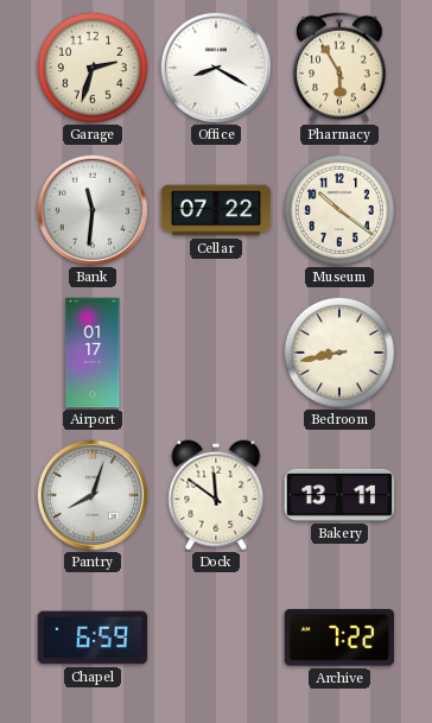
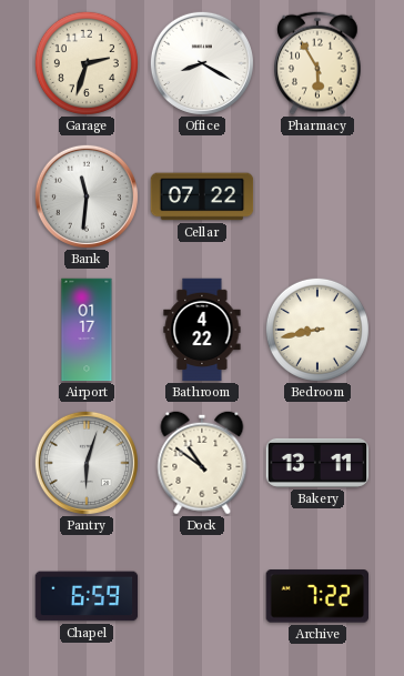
Museum: 10:21 -> none (339, 210)
Bathroom: none -> 4:22 (202, 330)
Pantry: 8:03 -> 6:03 (87, 463)
Dock: 11:51 -> 10:51 (202, 463)
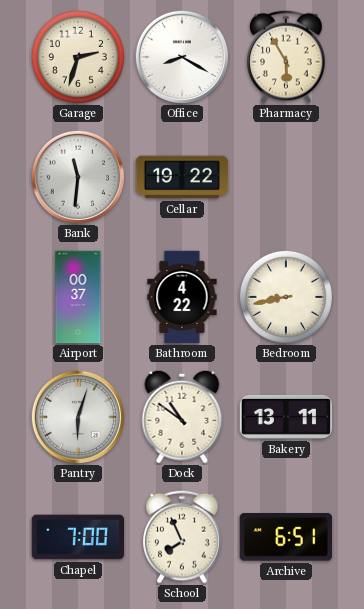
Cellar: 07:22 -> 19:22 (182, 177)
Airport: 01:17 -> 00:37 (78, 297)
Chapel: 6:59 -> 7:00 (78, 537)
School: none -> 7:56 (182, 537)
Archive: 7:22 -> 6:51 (285, 537)
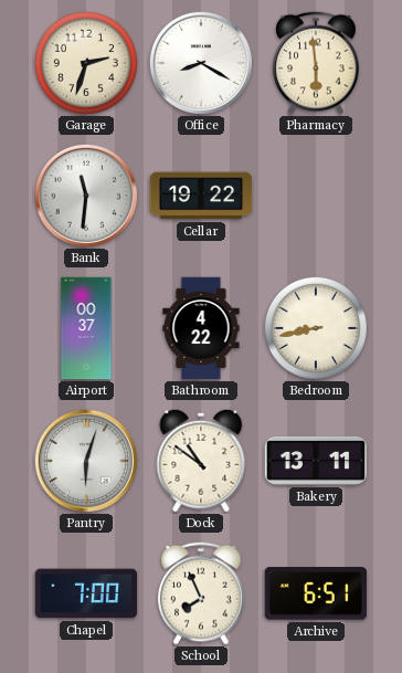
Pharmacy: 5:55 -> 5:59 (316, 63)
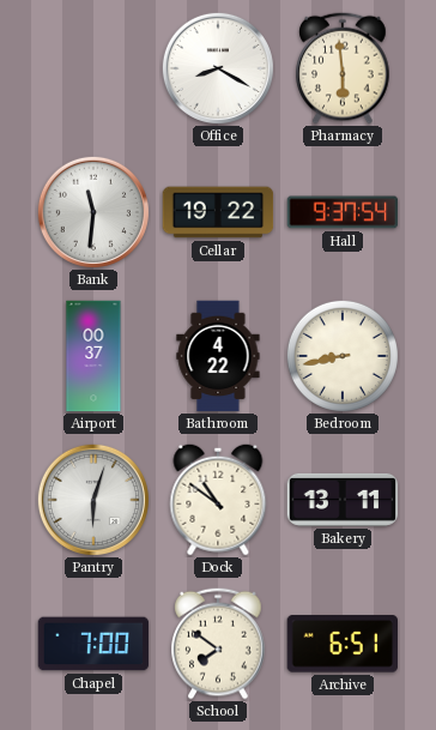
Garage: 2:33 -> none (86, 63)
Hall: none -> 9:37 (343, 212)
School: 7:56 -> 7:51 (218, 644)
